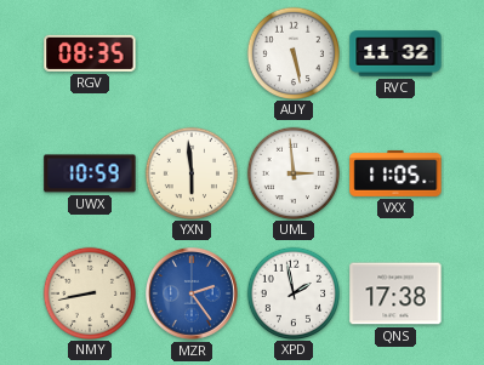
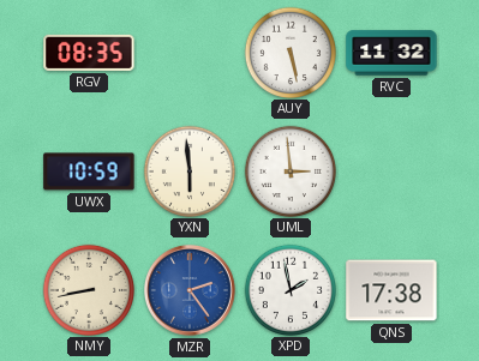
VXX: 11:05 -> none (395, 173)
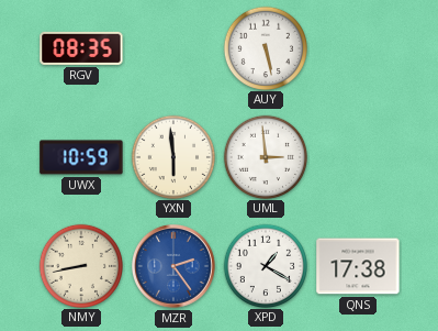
RVC: 11:32 -> none (391, 53)
XPD: 1:58 -> 1:20 (265, 265)
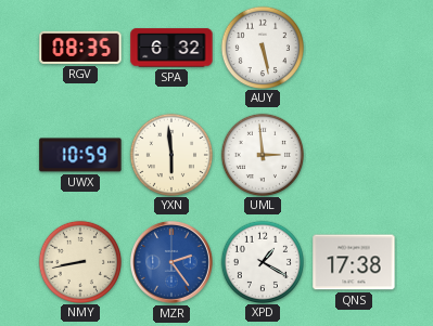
SPA: none -> 6:32 (171, 48)
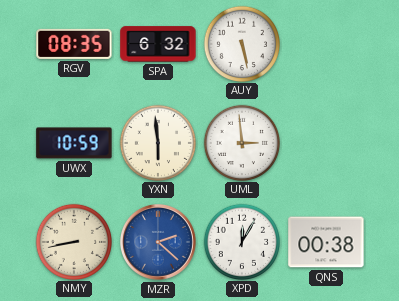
MZR: 2:24 -> 2:22 (159, 243)
XPD: 1:20 -> 12:05 (241, 241)
QNS: 17:38 -> 00:38 (326, 242)
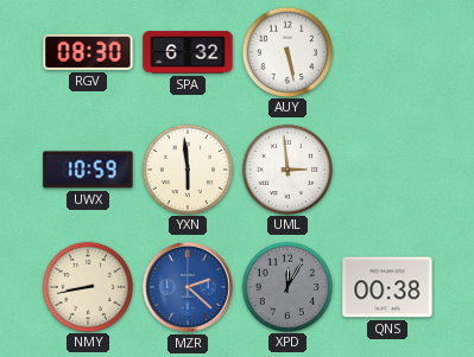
RGV: 08:35 -> 08:30 (88, 52)
XPD dial: white -> grey (286, 286)
